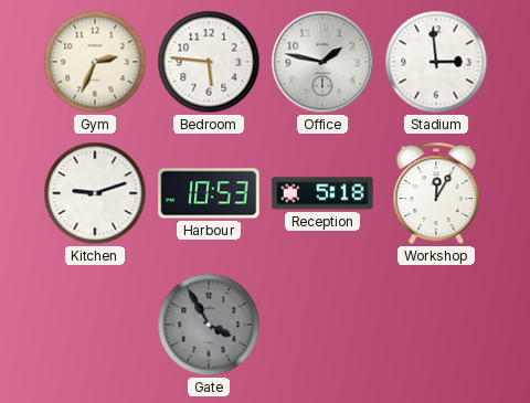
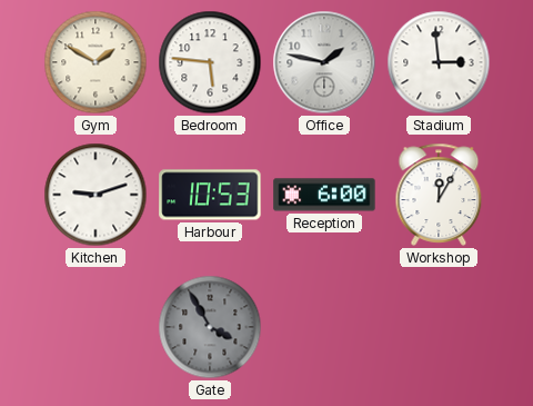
Gym: 2:34 -> 1:50 (95, 62)
Reception: 5:18 -> 6:00 (324, 195)
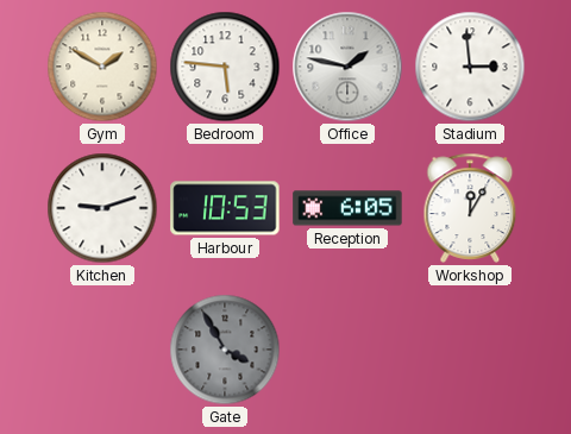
Reception: 6:00 -> 6:05 (347, 208)
